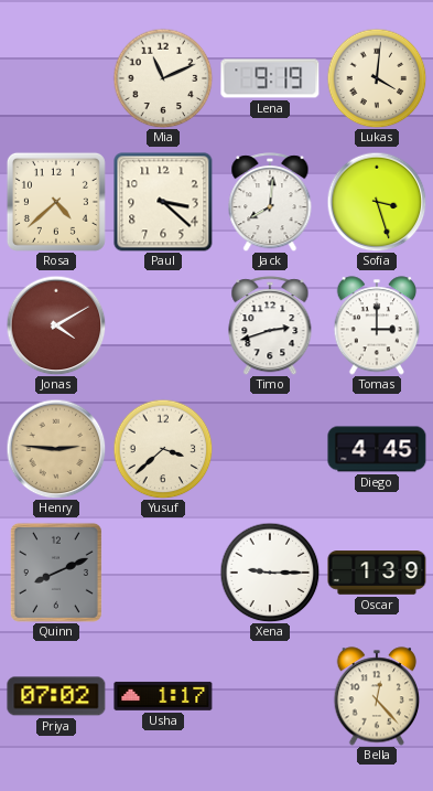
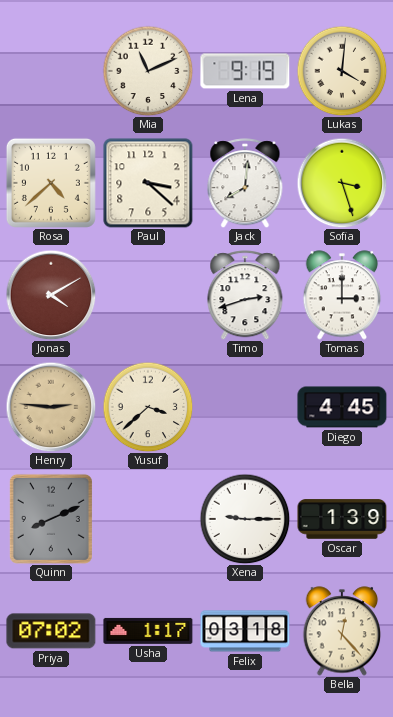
Felix: none -> 03:18 (245, 631)
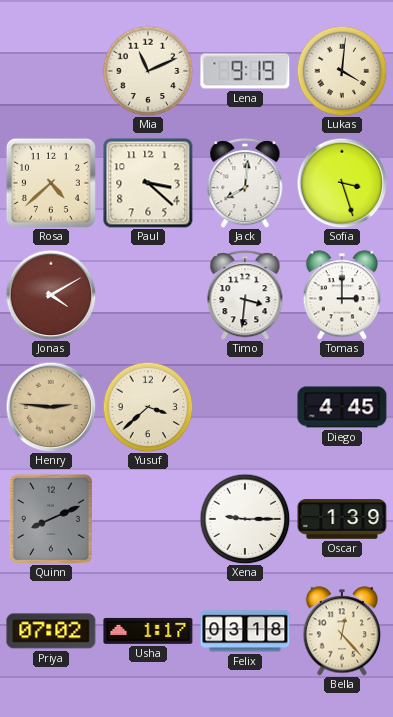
Timo: 2:42 -> 3:31 (245, 295)
